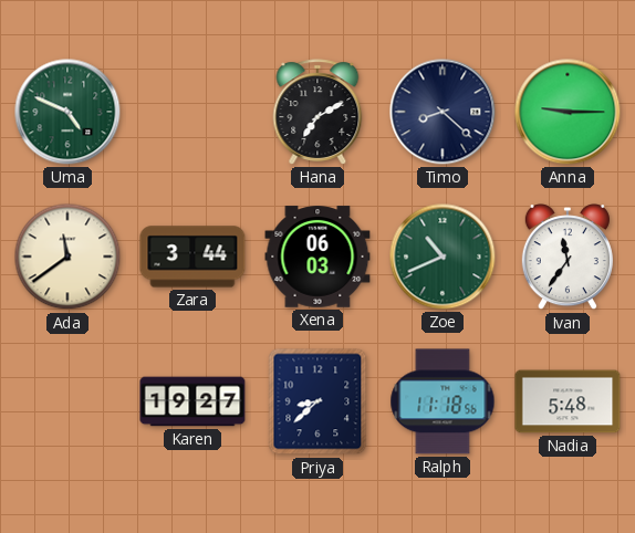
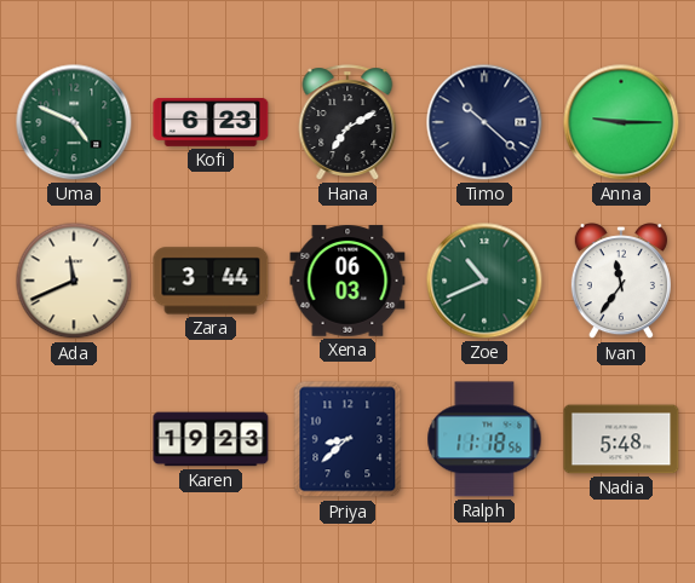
Kofi: none -> 6:23 (211, 123)
Timo: 8:22 -> 10:22 (484, 122)
Ada: 11:39 -> 11:41 (74, 281)
Karen: 19:27 -> 19:23 (211, 439)
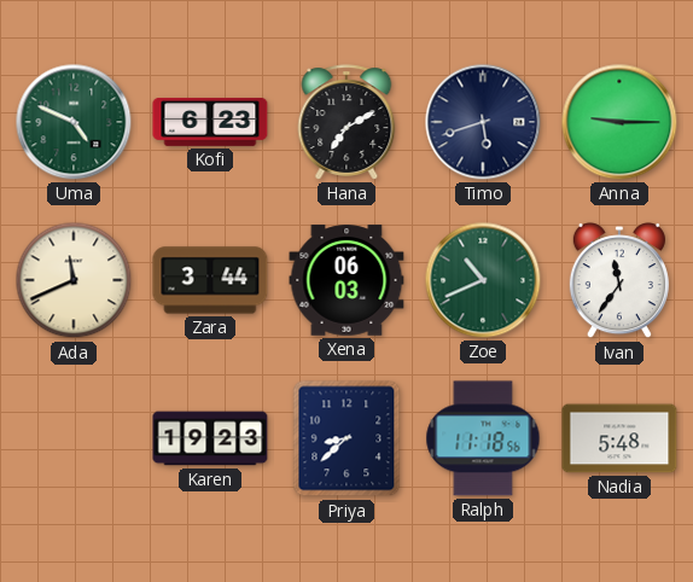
Timo: 10:22 -> 5:42 (483, 122)
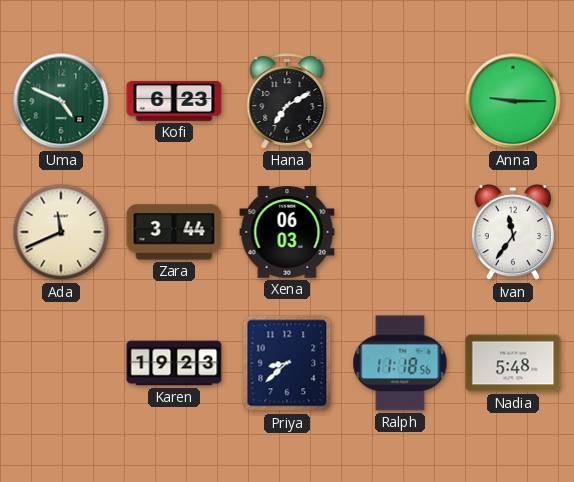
Timo: 5:42 -> none (483, 122)
Zoe: 10:41 -> none (483, 280)
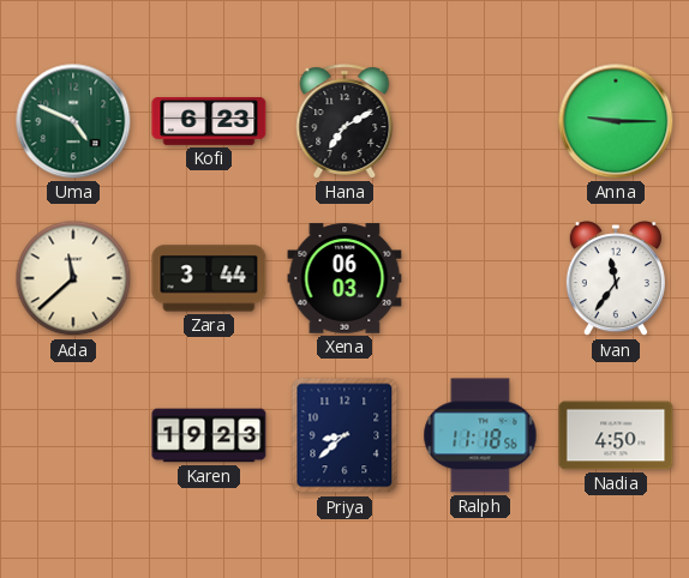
Ada: 11:41 -> 11:38 (73, 278)
Nadia: 5:48 -> 4:50 (616, 435)
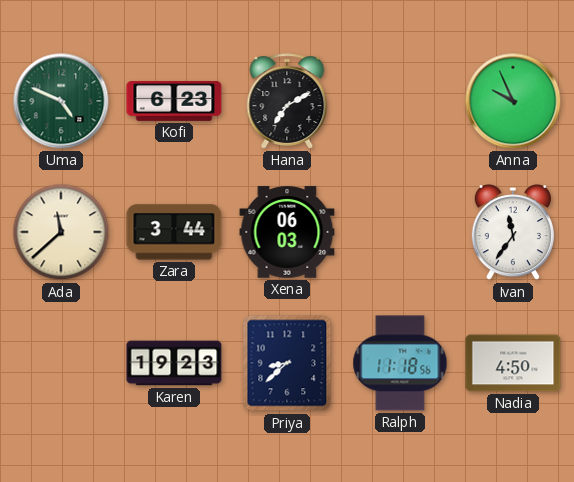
Anna: 9:15 -> 9:56 (513, 101)
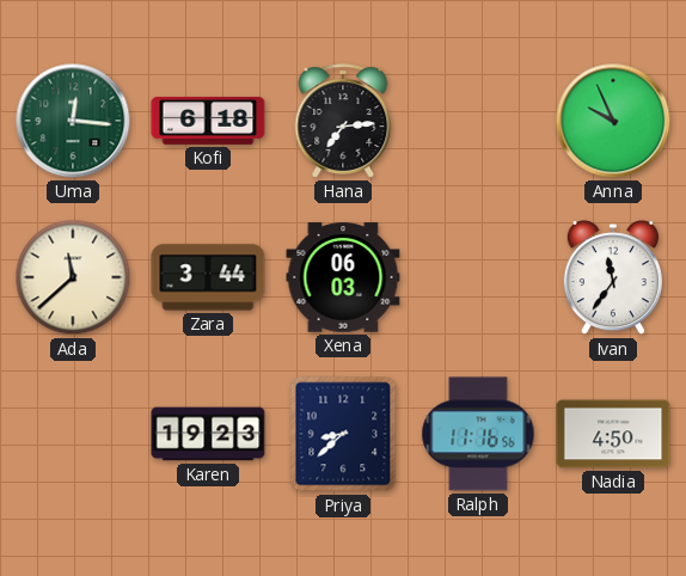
Uma: 4:49 -> 12:16 (73, 121)
Kofi: 6:23 -> 6:18 (208, 122)
Hana: 7:10 -> 7:14 (343, 121)
Ralph: 11:18 -> 11:16 (478, 434)
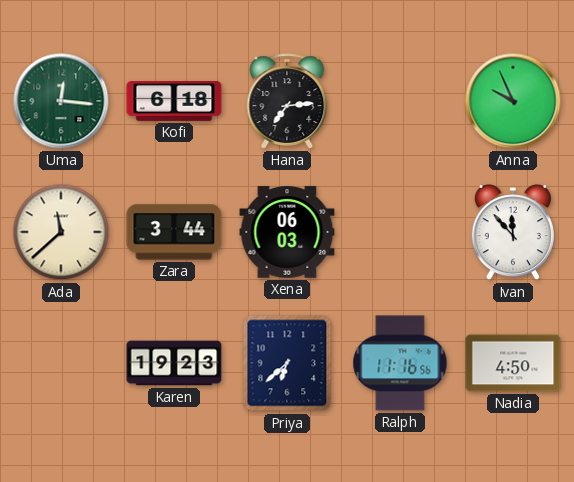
Ivan: 11:36 -> 11:53 (513, 233)
Priya: 8:38 -> 6:38 (287, 363)
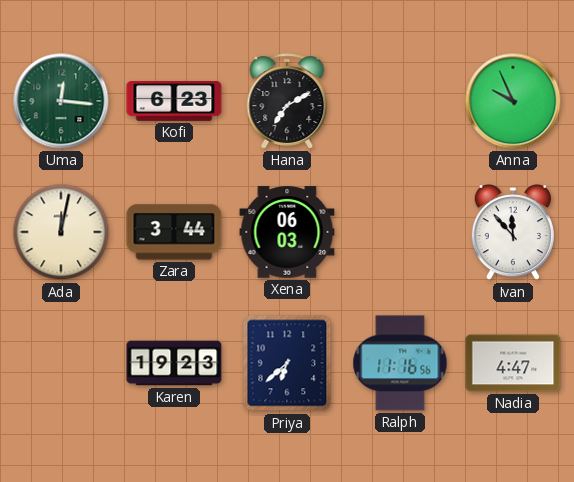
Kofi: 6:18 -> 6:23 (174, 102)
Hana: 7:14 -> 7:10 (287, 101)
Ada: 11:38 -> 12:02 (61, 232)
Nadia: 4:50 -> 4:47 (513, 363)
